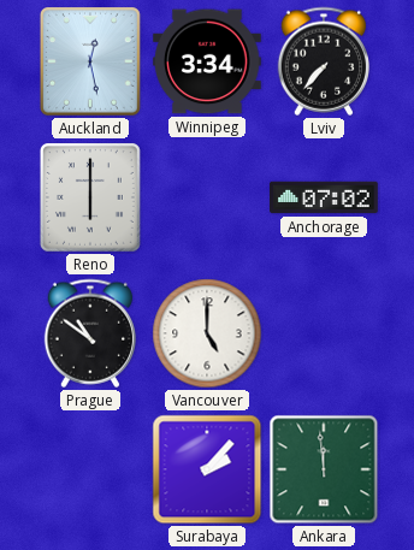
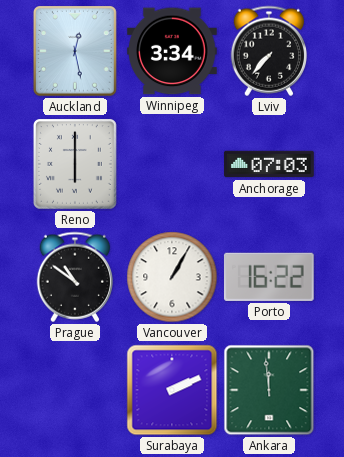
Anchorage: 07:02 -> 07:03 (269, 164)
Vancouver: 5:00 -> 1:05 (172, 277)
Porto: none -> 16:22 (269, 277)
Surabaya: 2:07 -> 2:11 (172, 390)
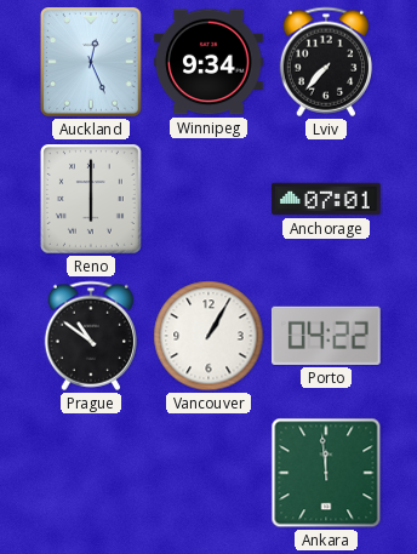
Auckland: 12:28 -> 12:26 (91, 63)
Winnipeg: 3:34 -> 9:34 (208, 62)
Anchorage: 07:03 -> 07:01 (326, 199)
Porto: 16:22 -> 04:22 (326, 336)
Surabaya: 2:11 -> none (172, 390)
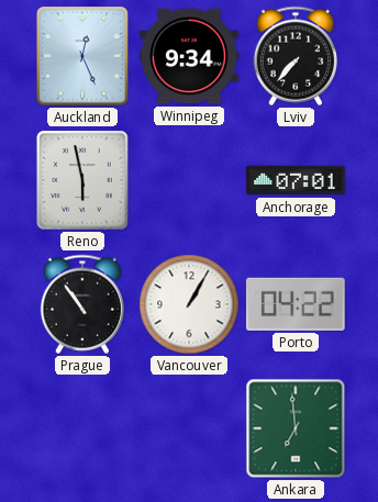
Reno: 6:00 -> 5:58 (82, 181)
Prague: 10:51 -> 10:54 (81, 304)
Ankara: 11:59 -> 6:59 (296, 428)
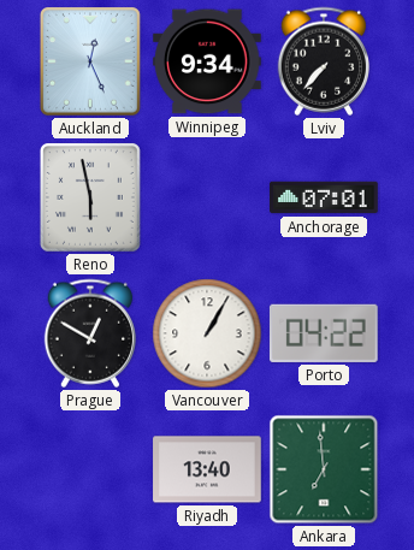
Prague: 10:54 -> 12:50 (89, 333)
Riyadh: none -> 13:40 (207, 469)
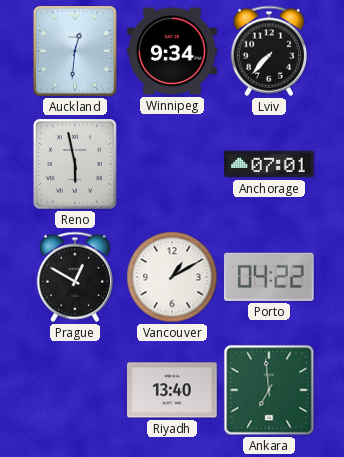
Auckland: 12:26 -> 12:31 (75, 52)
Vancouver: 1:05 -> 1:10 (172, 277)
